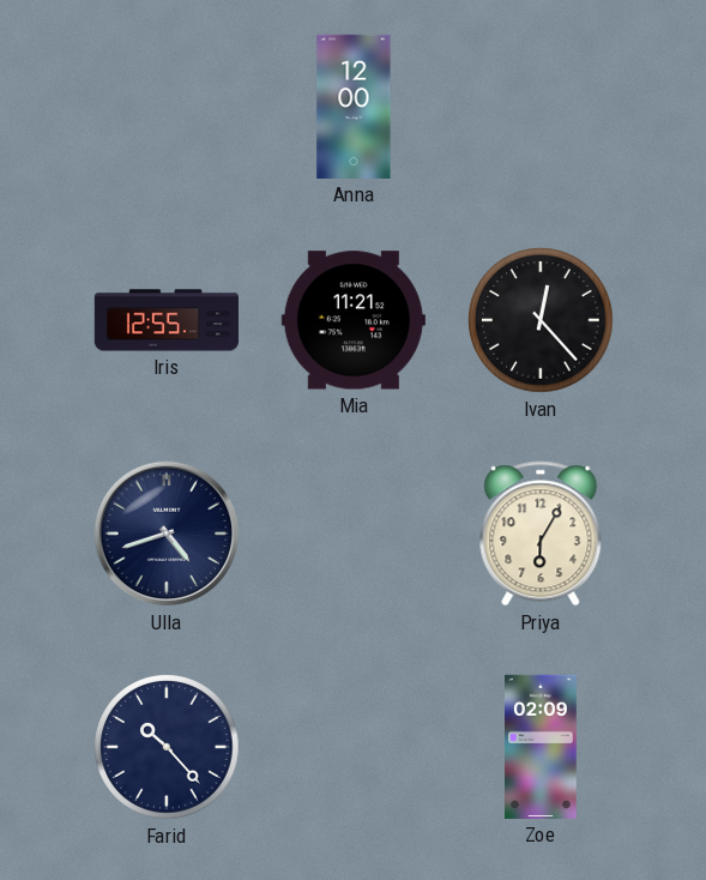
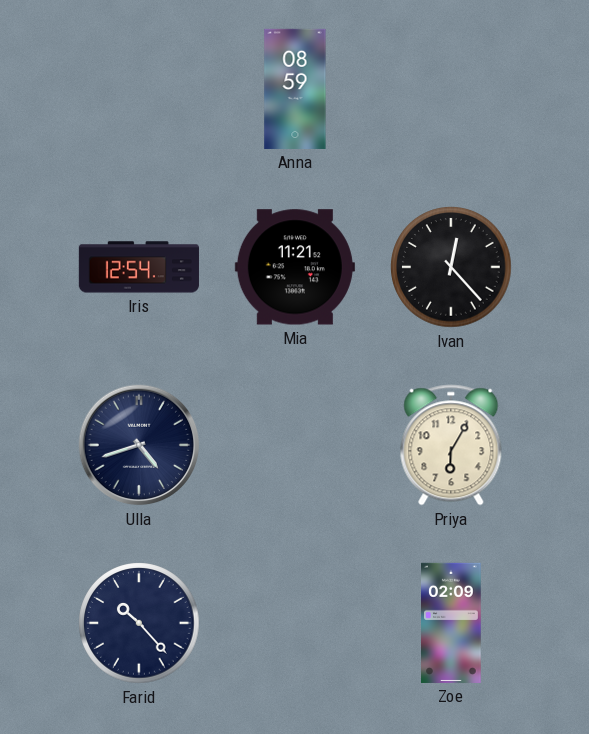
Anna: 12:00 -> 08:59 (295, 89)
Iris: 12:55 -> 12:54 (139, 267)
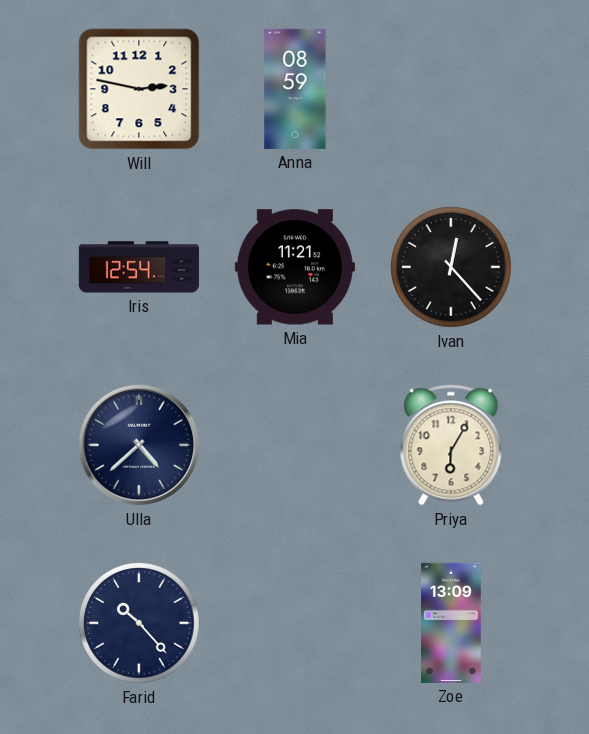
Will: none -> 2:47 (139, 89)
Ulla: 4:42 -> 4:38 (139, 445)
Zoe: 02:09 -> 13:09 (452, 623)
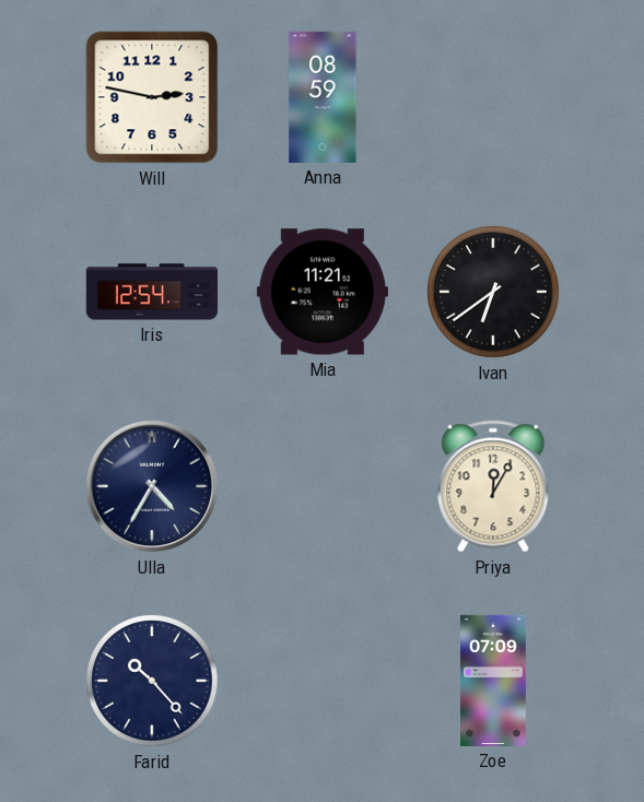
Ivan: 12:23 -> 6:39 (493, 292)
Ulla: 4:38 -> 4:35 (152, 486)
Priya: 6:05 -> 12:05 (493, 486)
Zoe: 13:09 -> 07:09 (494, 681)
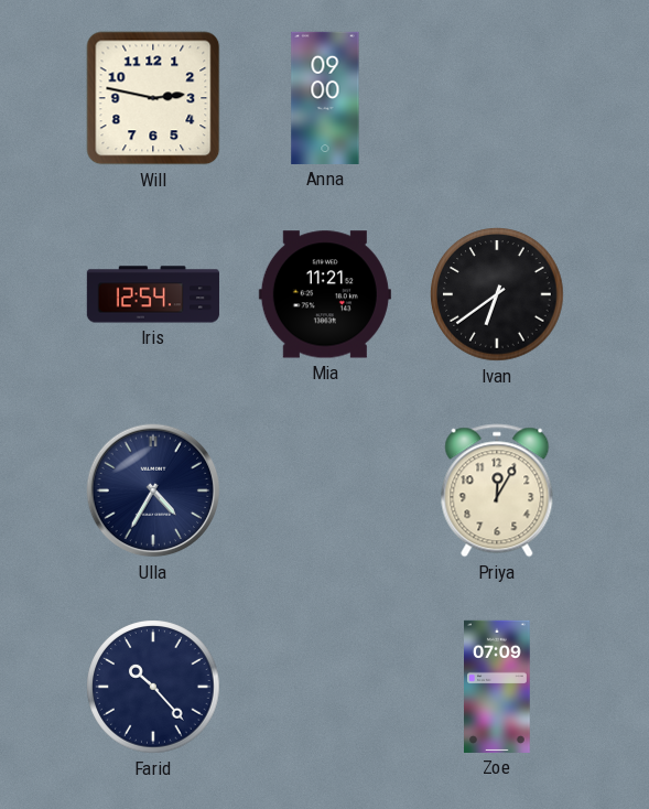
Anna: 08:59 -> 09:00 (325, 98)
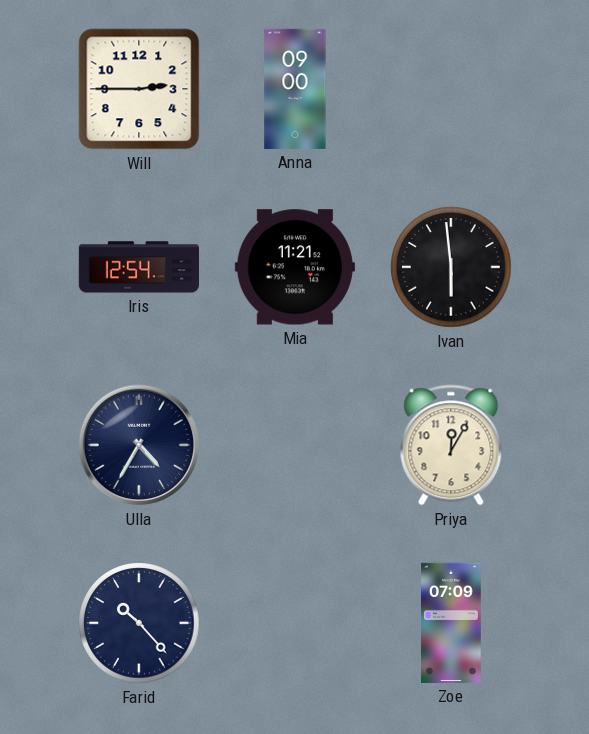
Will: 2:47 -> 2:45 (139, 89)
Ivan: 6:39 -> 5:59 (451, 267)
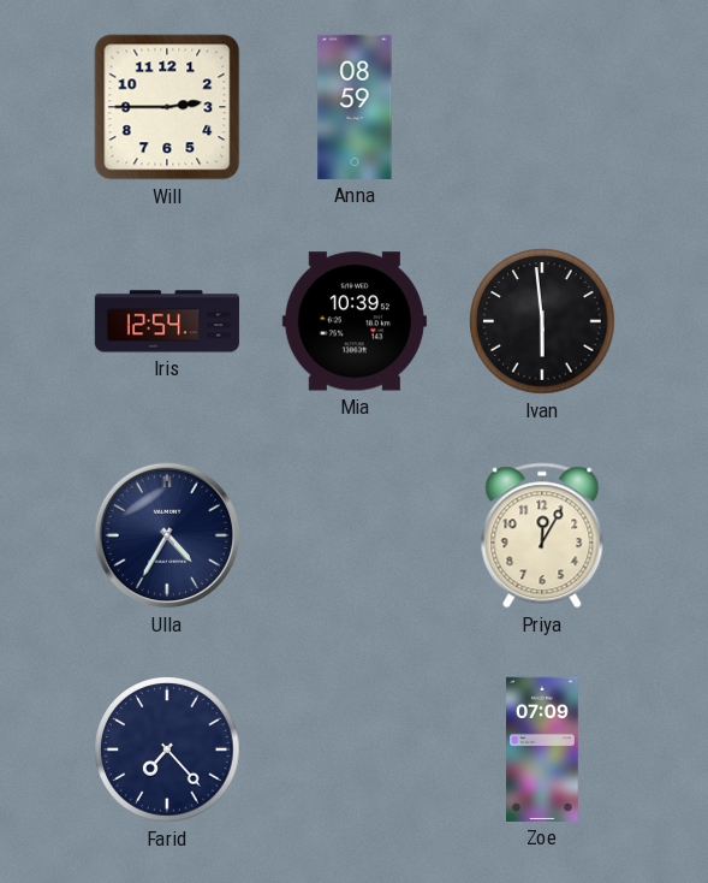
Anna: 09:00 -> 08:59 (355, 107)
Mia: 11:21 -> 10:39 (355, 321)
Farid: 10:23 -> 7:23 (167, 749)
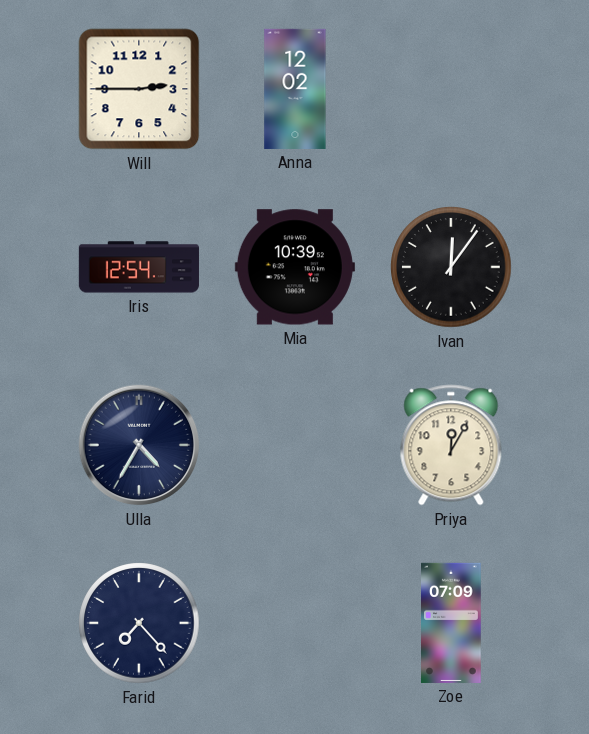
Anna: 08:59 -> 12:02 (295, 89)
Ivan: 5:59 -> 12:06 (451, 267)
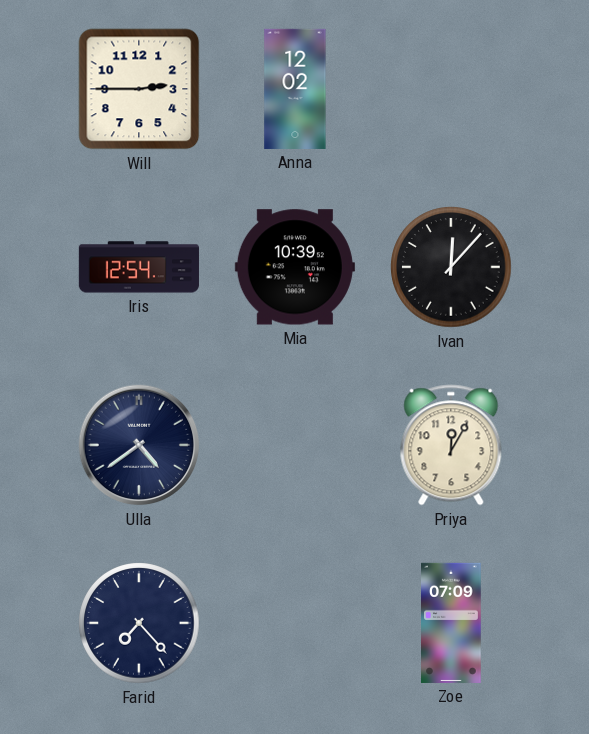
Ivan: 12:06 -> 12:07 (451, 267)
Ulla: 4:35 -> 4:39 (139, 445)
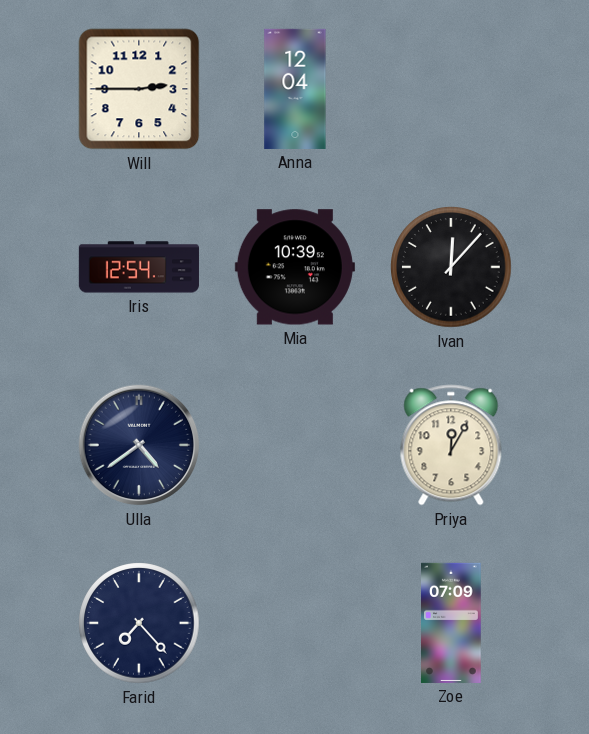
Anna: 12:02 -> 12:04 (295, 89)
